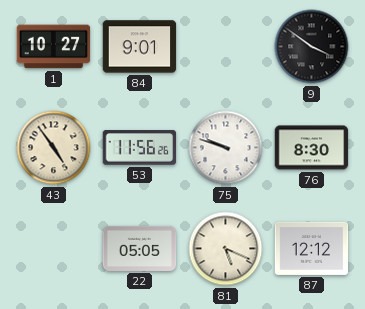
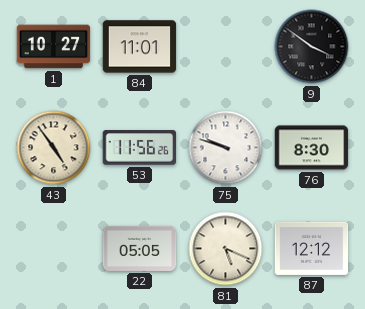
84: 9:01 -> 11:01 (140, 47)
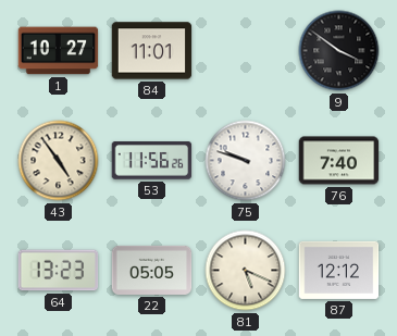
76: 8:30 -> 7:40 (339, 161)
64: none -> 13:23 (59, 271)
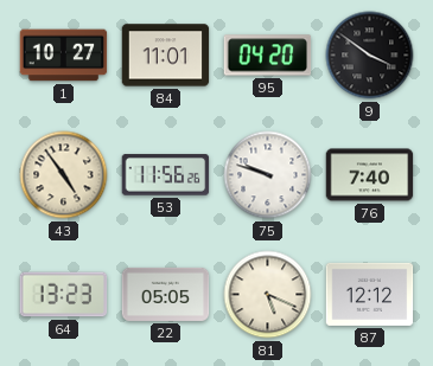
95: none -> 04:20 (268, 56)
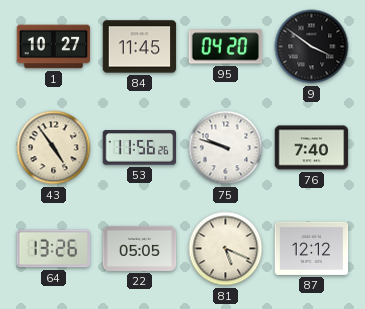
84: 11:01 -> 11:45 (140, 47)
64: 13:23 -> 13:26 (54, 249)
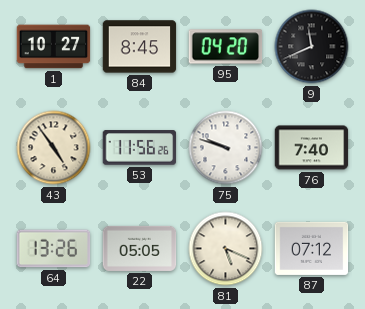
84: 11:45 -> 8:45 (140, 47)
9: 3:51 -> 11:41 (312, 47)
87: 12:12 -> 07:12 (312, 248)
